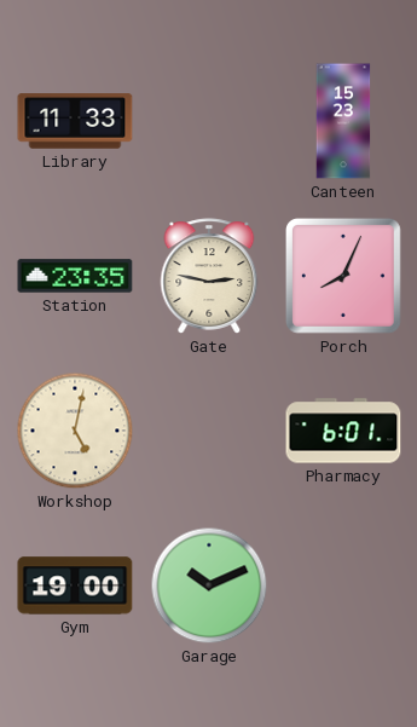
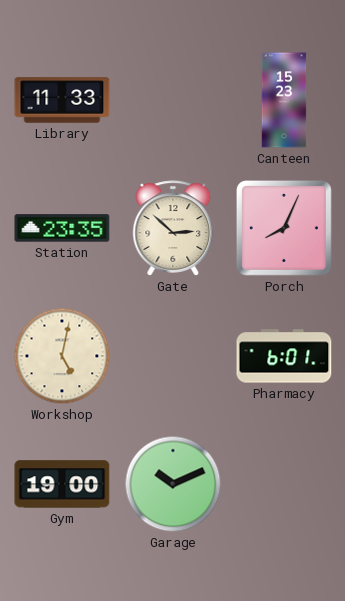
Gate: 2:47 -> 2:52 (173, 228)
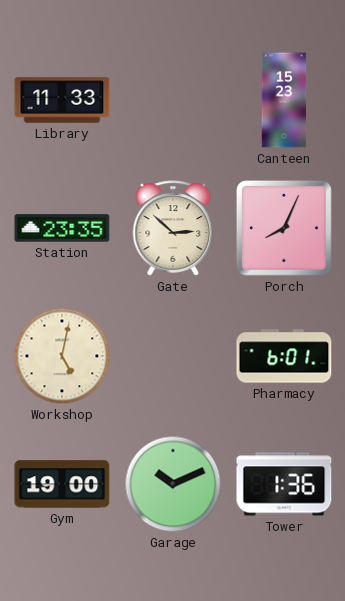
Tower: none -> 1:36 (284, 484)
